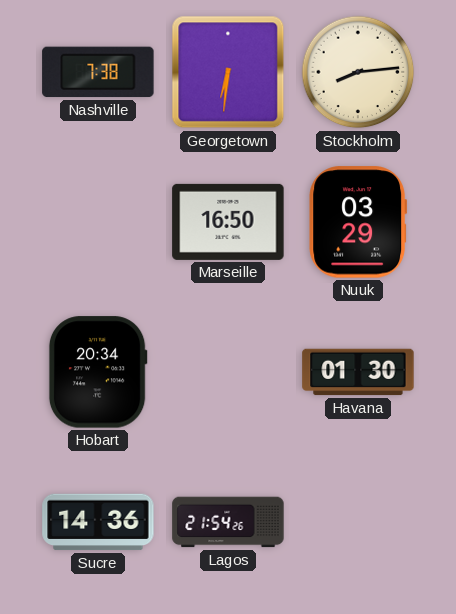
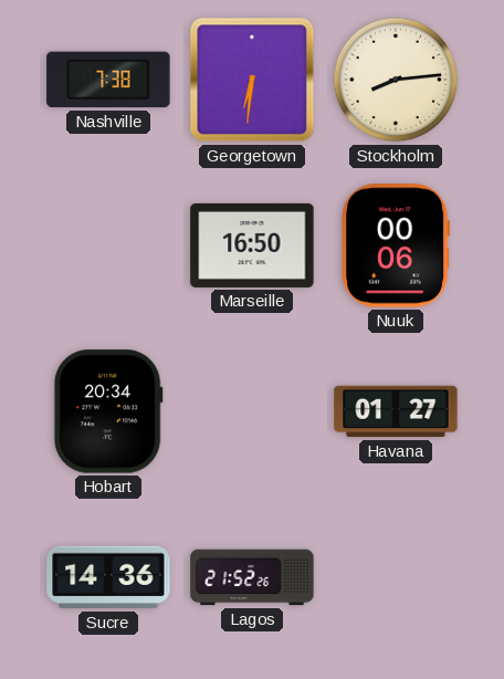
Nuuk: 03:29 -> 00:06 (396, 246)
Havana: 01:30 -> 01:27 (396, 411)
Lagos: 21:54 -> 21:52 (252, 577)
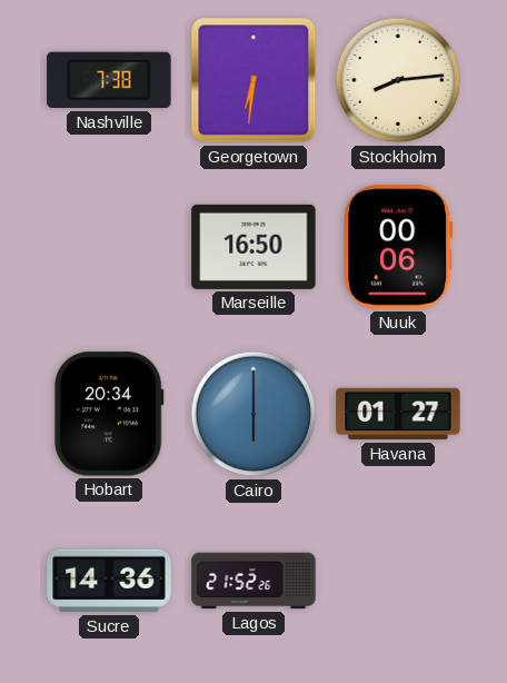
Cairo: none -> 6:00 (254, 414)
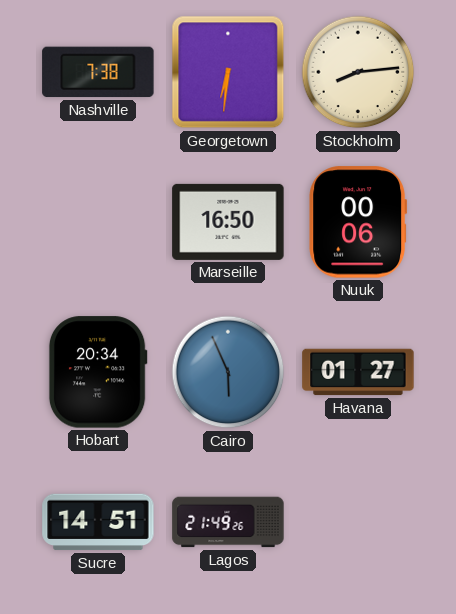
Cairo: 6:00 -> 5:56 (228, 372)
Sucre: 14:36 -> 14:51 (98, 522)
Lagos: 21:52 -> 21:49 (228, 522)
